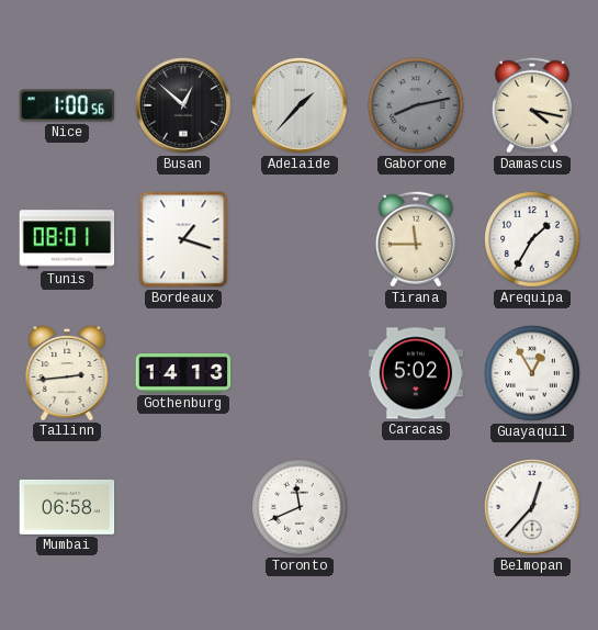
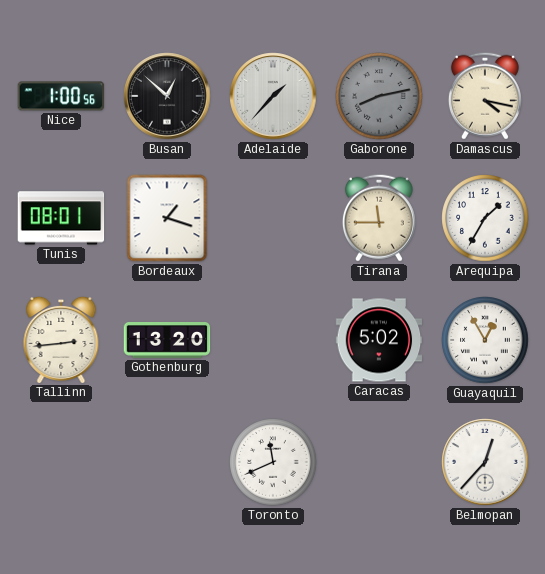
Gothenburg: 14:13 -> 13:20 (167, 341)
Mumbai: 06:58 -> none (67, 507)
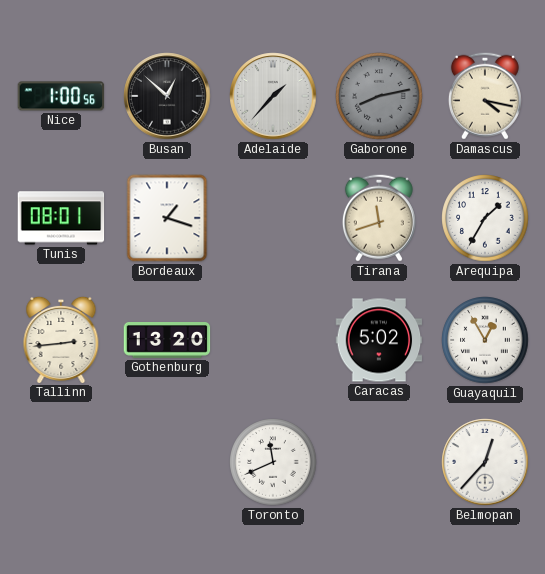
Tirana: 11:45 -> 11:42 (379, 218)
